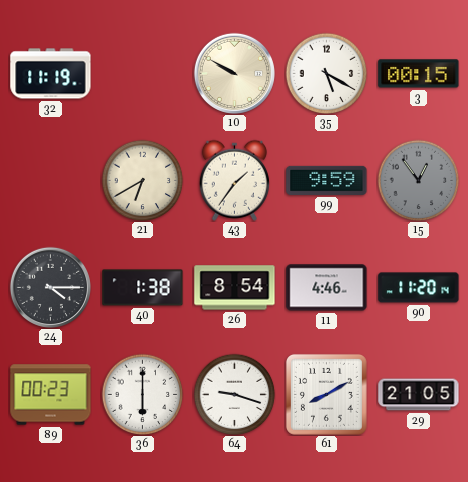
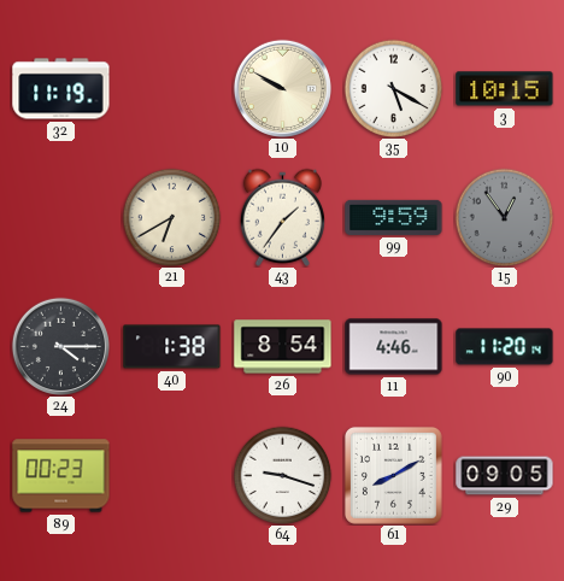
3: 00:15 -> 10:15 (505, 89)
36: 6:00 -> none (142, 394)
29: 21:05 -> 09:05 (505, 476)
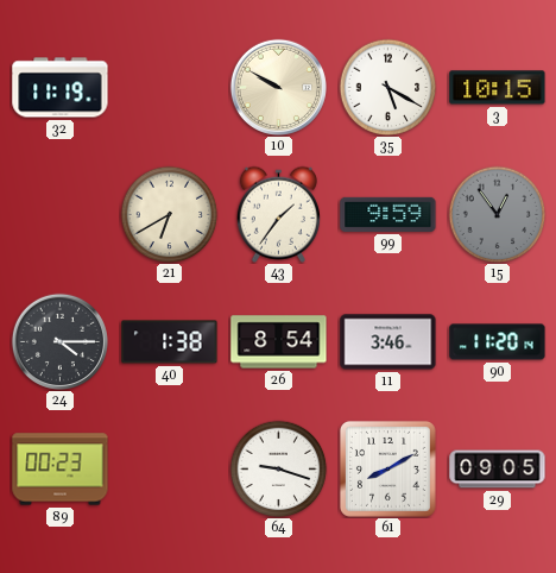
11: 4:46 -> 3:46 (388, 342)
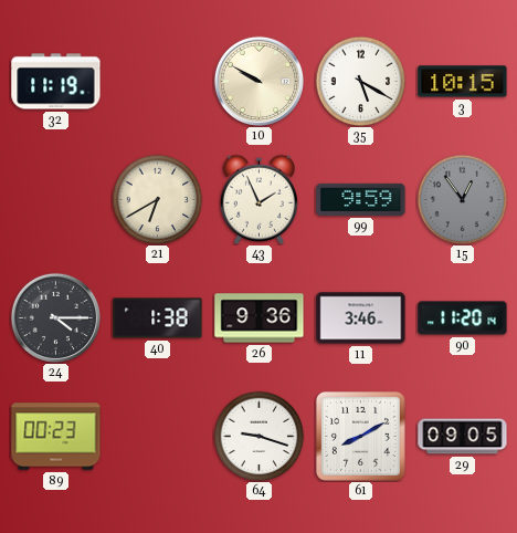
43: 1:36 -> 1:56 (258, 199)
26: 8:54 -> 9:36 (260, 318)
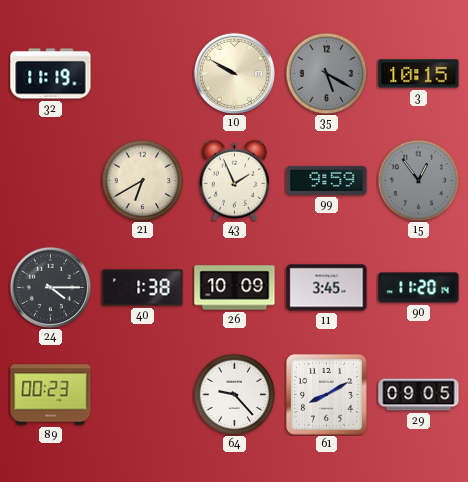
35 dial: white -> grey (326, 73)
26: 9:36 -> 10:09 (235, 288)
11: 3:46 -> 3:45 (327, 288)
64: 9:18 -> 9:23 (234, 394)
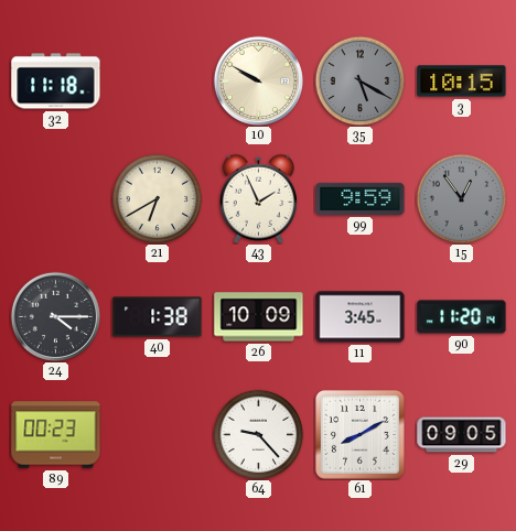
32: 11:19 -> 11:18 (56, 82)
